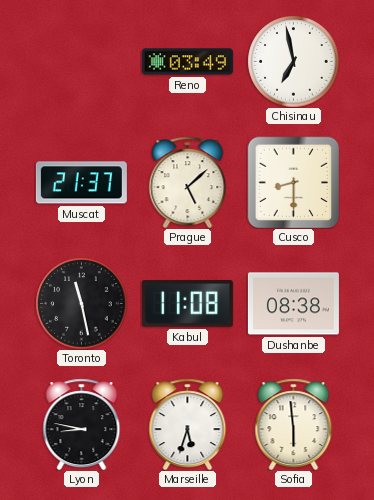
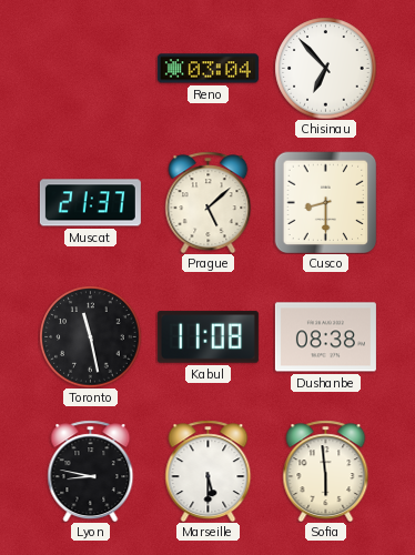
Reno: 03:49 -> 03:04 (207, 69)
Chisinau: 6:58 -> 6:53 (325, 68)
Marseille: 5:33 -> 5:30 (209, 471)
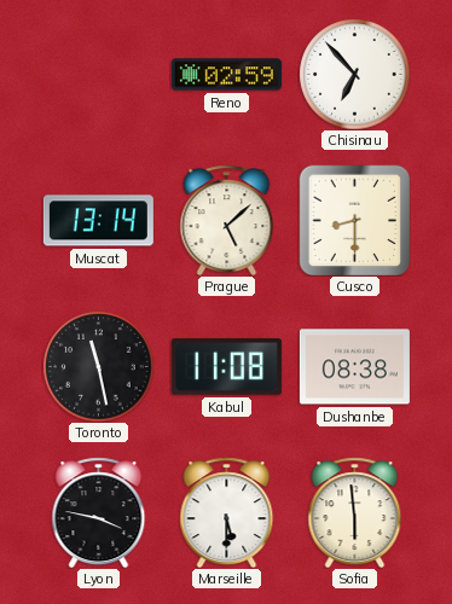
Reno: 03:04 -> 02:59 (226, 75)
Muscat: 21:37 -> 13:14 (98, 221)
Lyon: 8:47 -> 3:47 (99, 512)
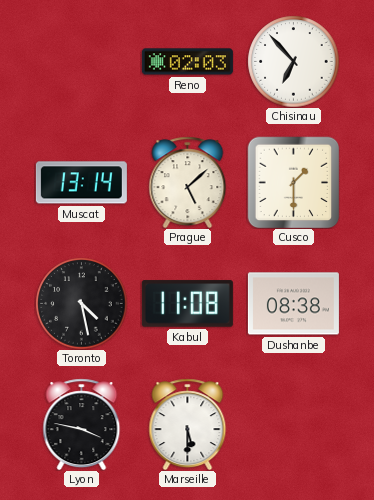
Reno: 02:59 -> 02:03 (187, 62)
Cusco: 8:30 -> 1:30 (293, 182)
Toronto: 11:28 -> 4:28 (81, 303)
Sofia: 5:59 -> none (355, 512)
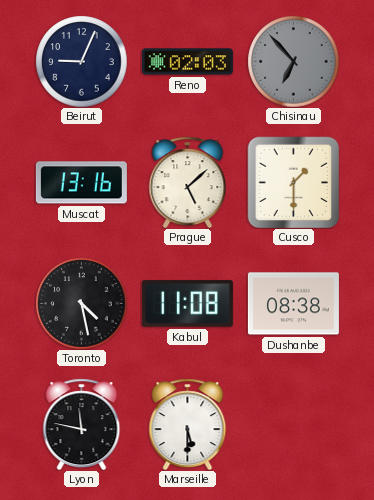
Beirut: none -> 9:04 (81, 61)
Chisinau dial: white -> grey (293, 61)
Muscat: 13:14 -> 13:16 (81, 183)
Lyon: 3:47 -> 11:47 (82, 424)
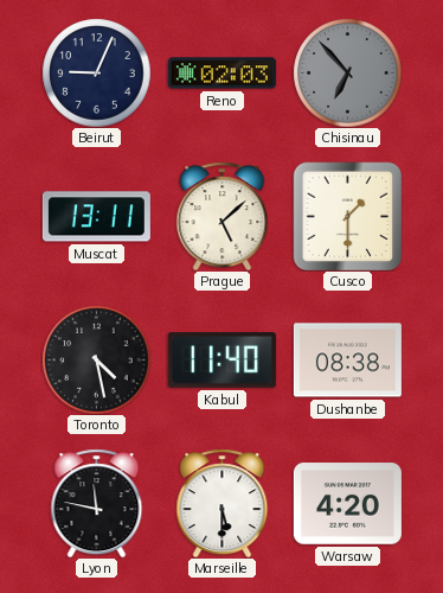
Muscat: 13:16 -> 13:11 (96, 217)
Kabul: 11:08 -> 11:40 (221, 361)
Warsaw: none -> 4:20 (347, 504)
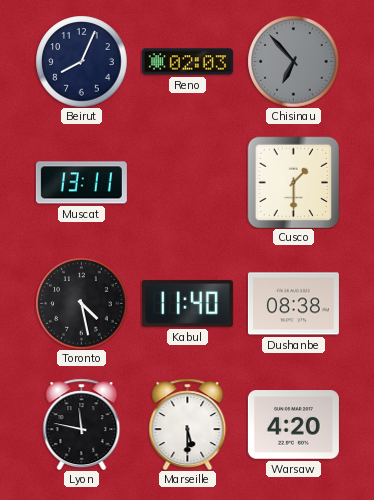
Beirut: 9:04 -> 8:04 (81, 61)
Prague: 5:08 -> none (223, 216)
